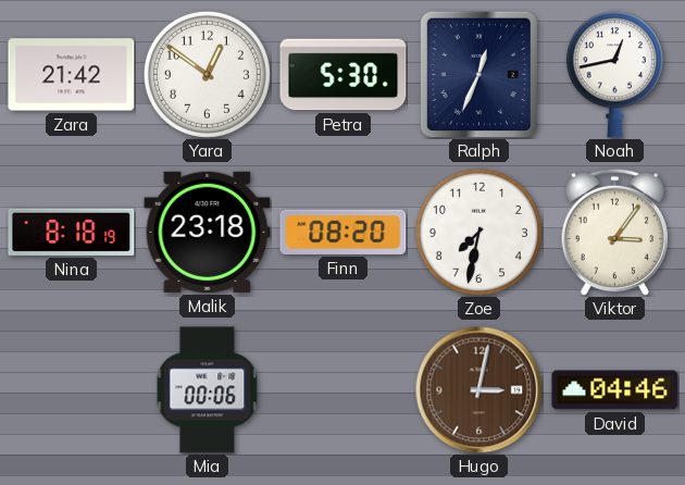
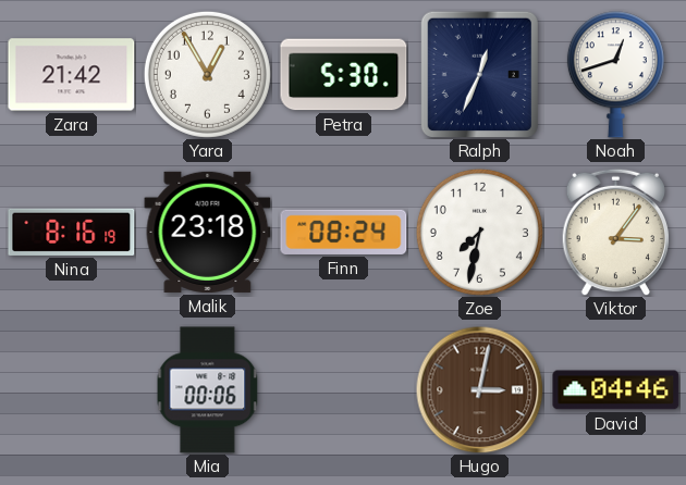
Yara: 12:51 -> 12:55 (207, 74)
Noah: 12:43 -> 12:42 (615, 75)
Nina: 8:18 -> 8:16 (72, 232)
Finn: 08:20 -> 08:24 (344, 232)
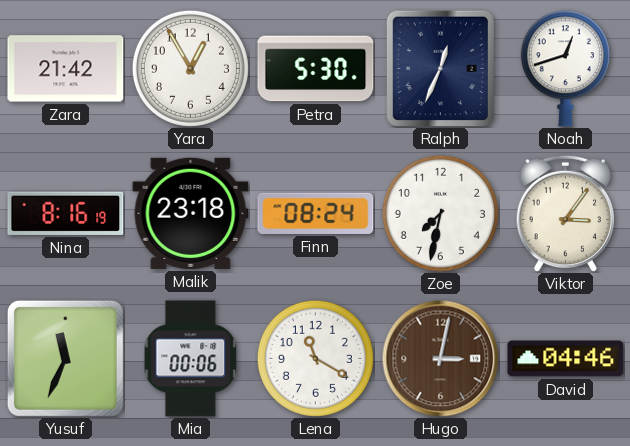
Yusuf: none -> 11:34 (65, 358)
Lena: none -> 11:20 (315, 358)
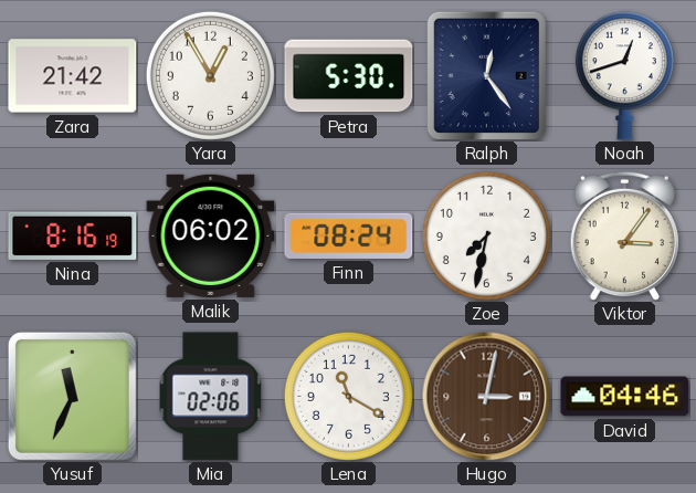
Ralph: 12:34 -> 12:24 (486, 75)
Malik: 23:18 -> 06:02 (211, 235)
Mia: 00:06 -> 02:06 (211, 397)
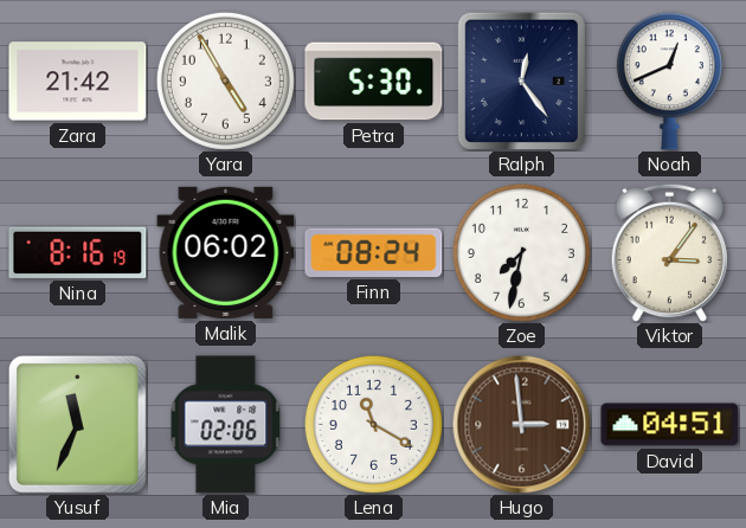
Yara: 12:55 -> 4:55 (225, 81)
Noah: 12:42 -> 12:41 (669, 82)
Hugo: 3:02 -> 2:59 (521, 424)
David: 04:46 -> 04:51 (670, 425)
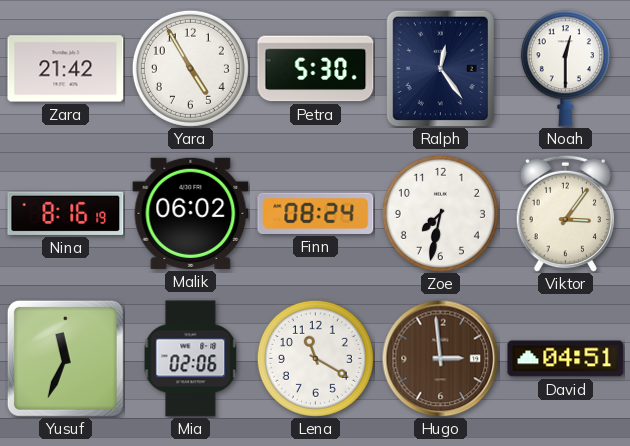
Noah: 12:41 -> 12:30 (565, 69)
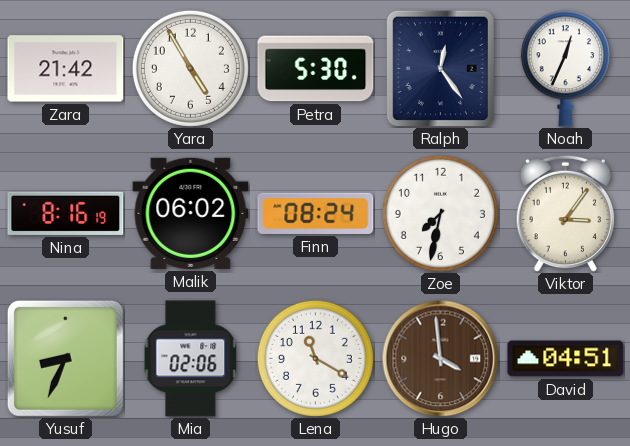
Noah: 12:30 -> 12:34 (565, 69)
Yusuf: 11:34 -> 8:34 (65, 358)
Hugo: 2:59 -> 3:59 (440, 358)
